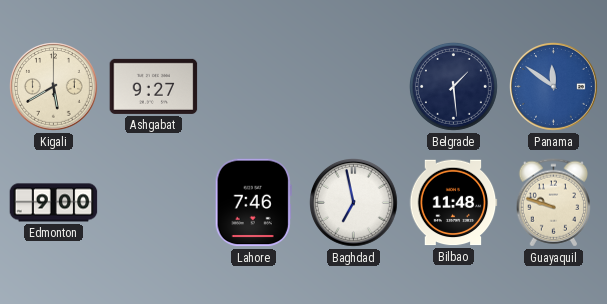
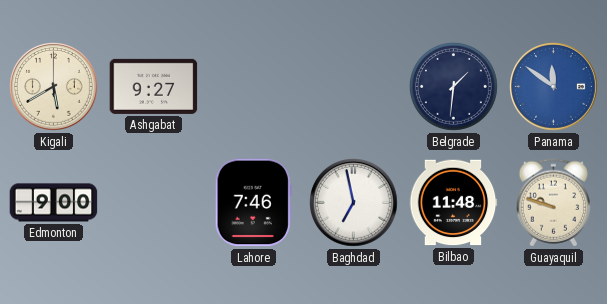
Belgrade: 1:29 -> 1:31 (453, 86)
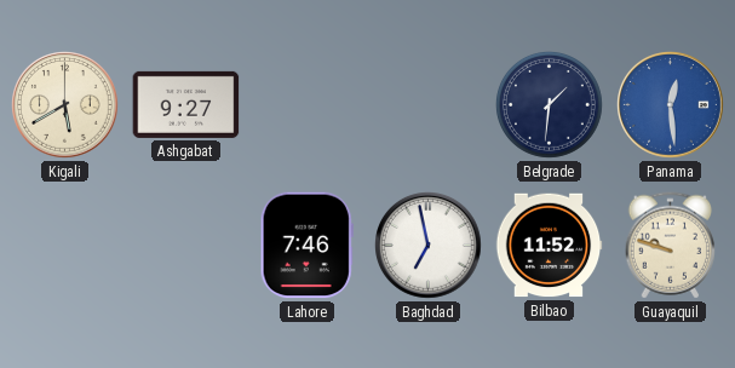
Panama: 11:51 -> 12:29 (671, 105)
Edmonton: 9:00 -> none (54, 203)
Bilbao: 11:48 -> 11:52 (549, 246)
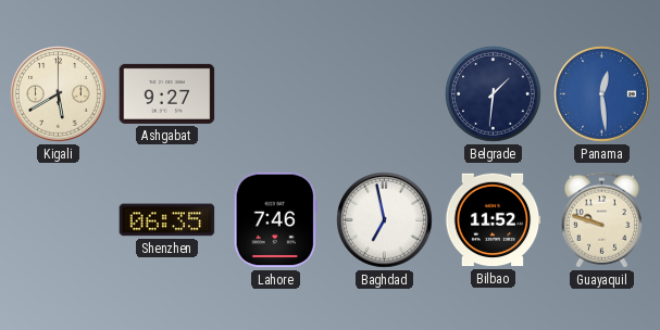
Shenzhen: none -> 06:35 (167, 220)
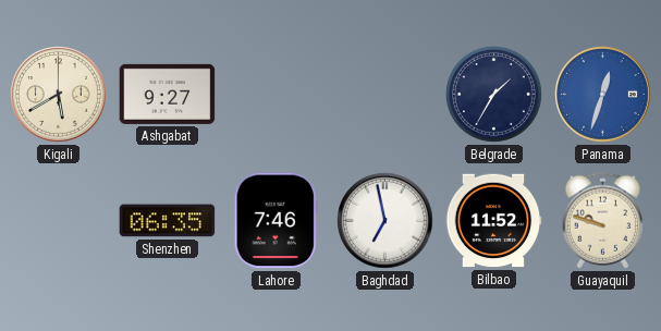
Belgrade: 1:31 -> 1:35 (493, 94)
Panama: 12:29 -> 12:33 (603, 95)
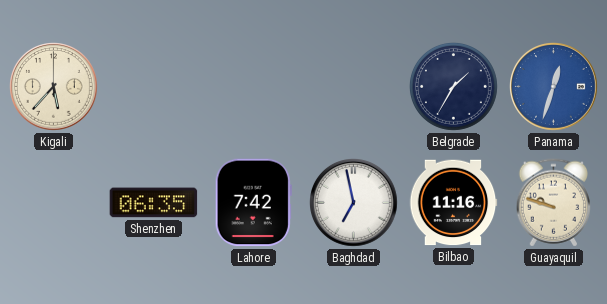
Kigali: 5:40 -> 5:37 (54, 87)
Ashgabat: 9:27 -> none (168, 94)
Lahore: 7:46 -> 7:42 (253, 203)
Bilbao: 11:52 -> 11:16 (453, 203)
